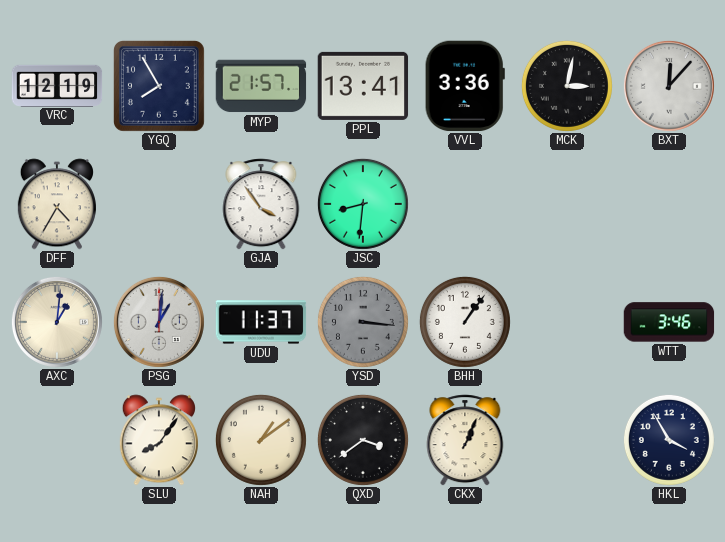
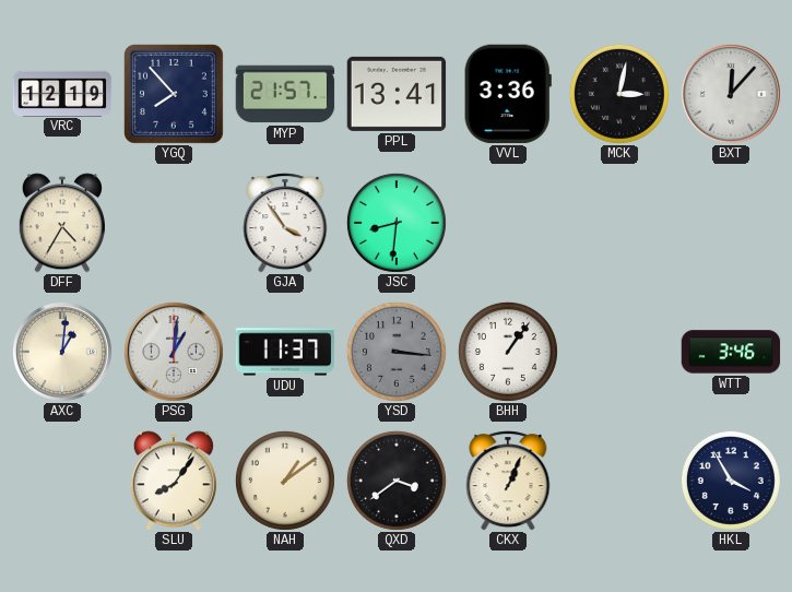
YGQ: 7:55 -> 7:53 (174, 94)
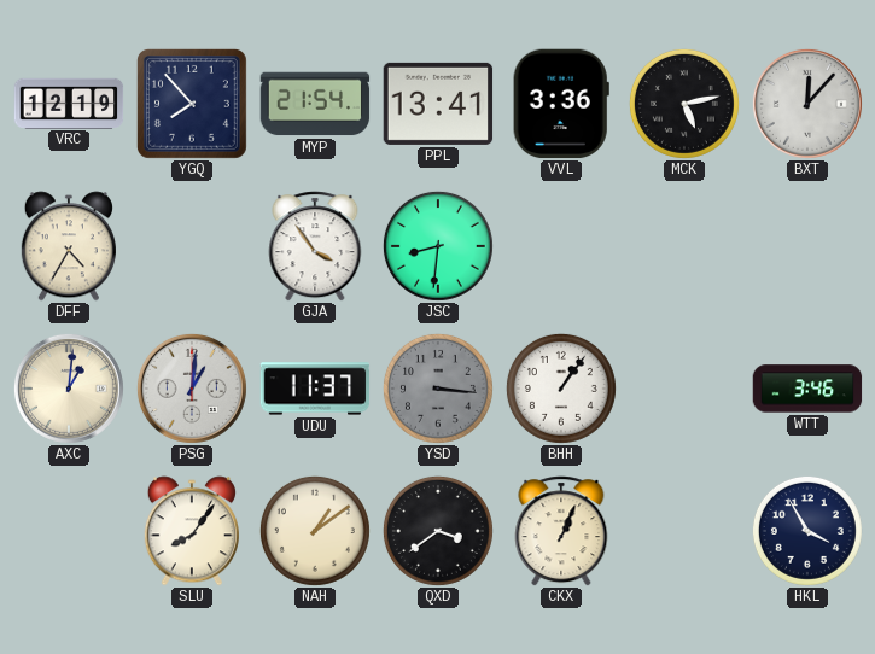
MYP: 21:57 -> 21:54 (315, 104)
MCK: 3:02 -> 5:13 (684, 104)
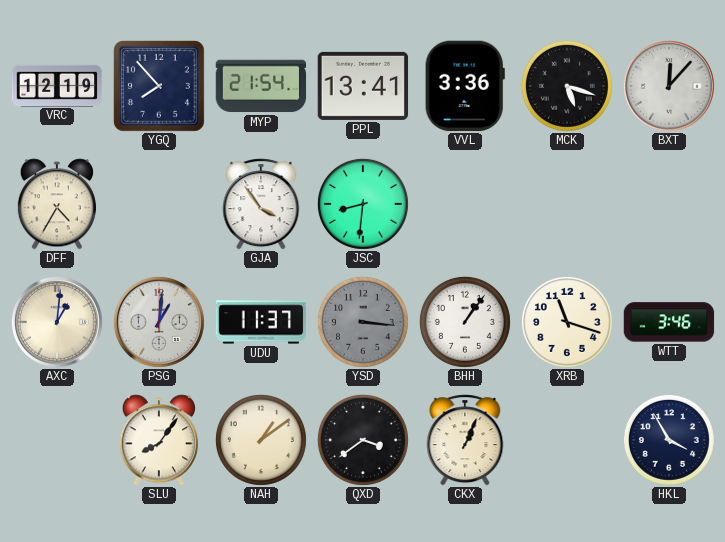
MCK: 5:13 -> 5:18 (567, 86)
XRB: none -> 11:18 (567, 322)
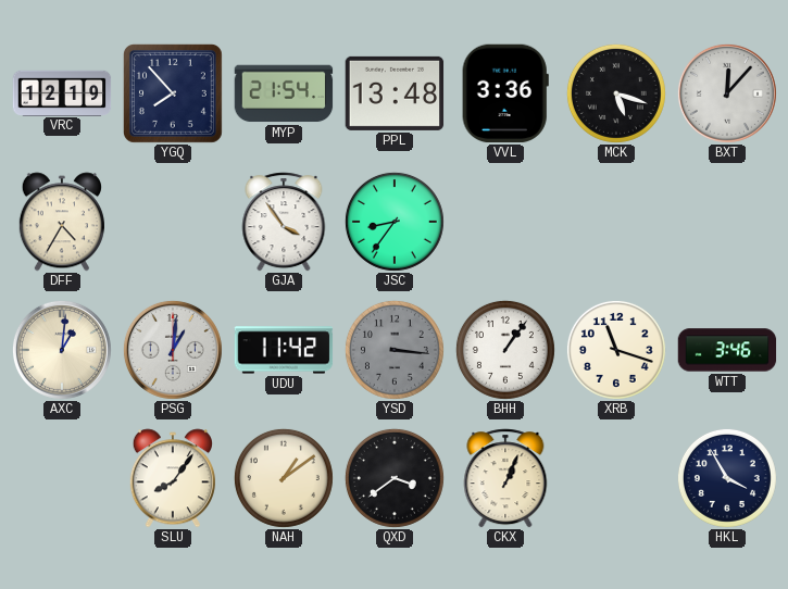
PPL: 13:41 -> 13:48 (395, 93)
JSC: 8:31 -> 8:36 (395, 222)
UDU: 11:37 -> 11:42 (284, 350)
